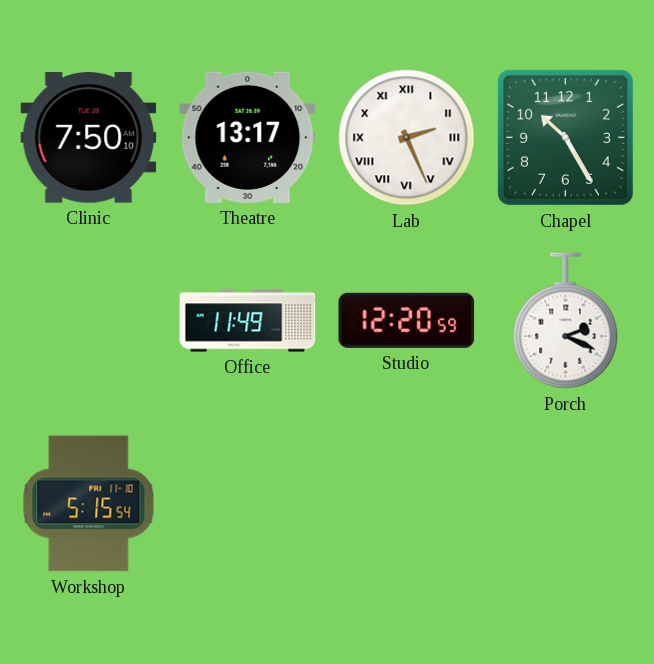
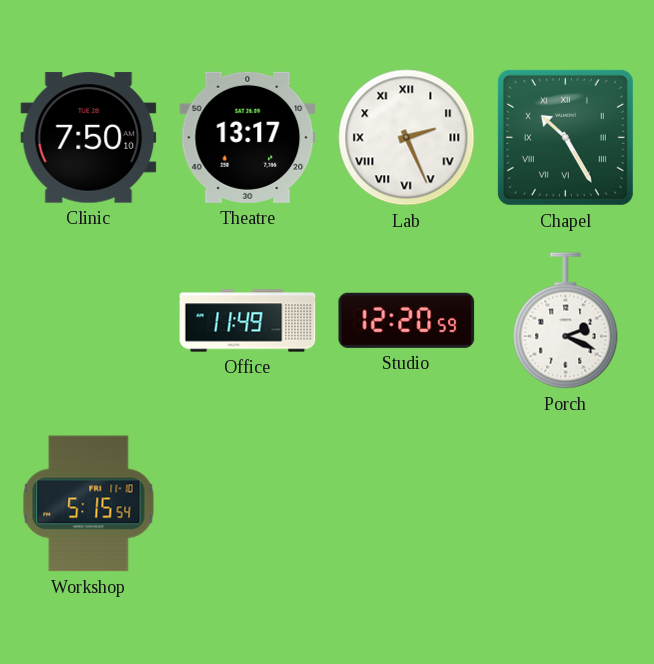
Chapel numerals: Arabic -> Roman (565, 137)
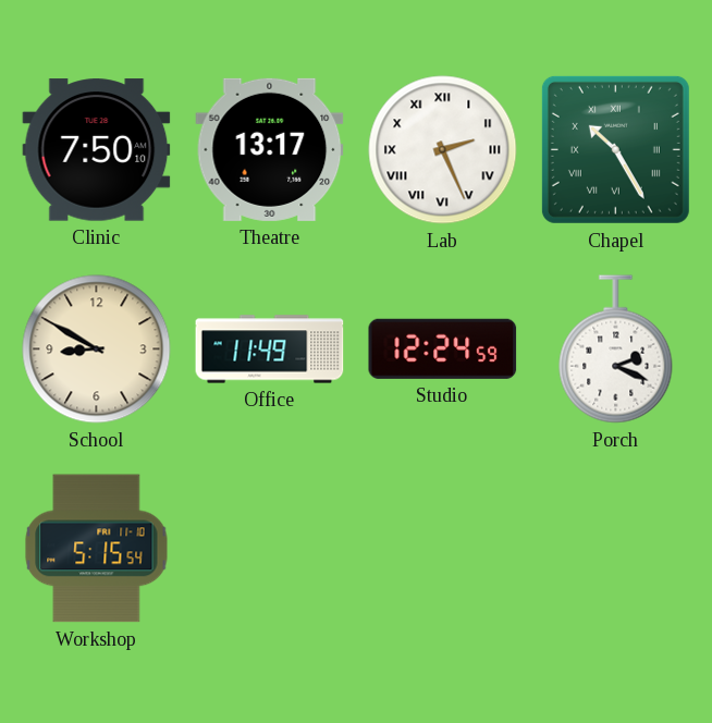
School: none -> 8:50 (97, 350)
Studio: 12:20 -> 12:24 (443, 348)
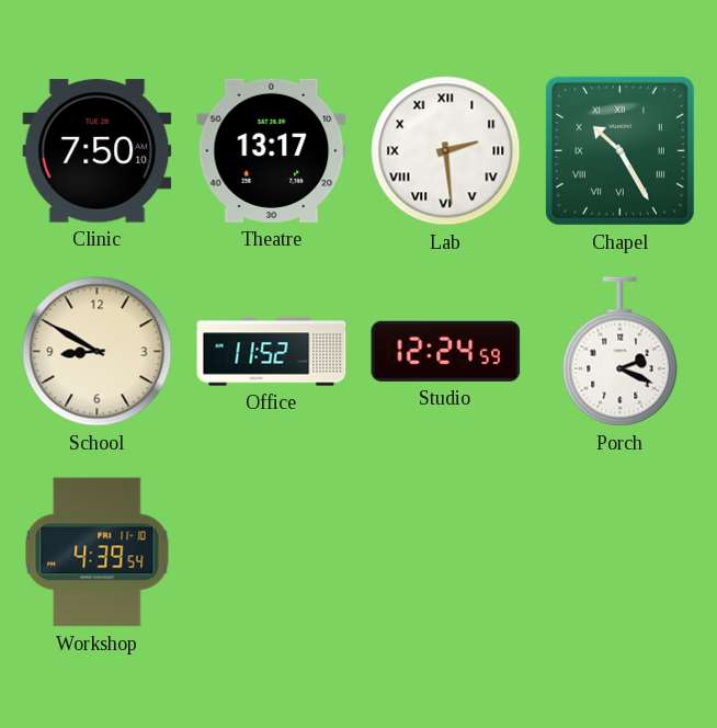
Lab: 2:26 -> 2:29 (446, 151)
Office: 11:49 -> 11:52 (272, 352)
Workshop: 5:15 -> 4:39 (98, 553)
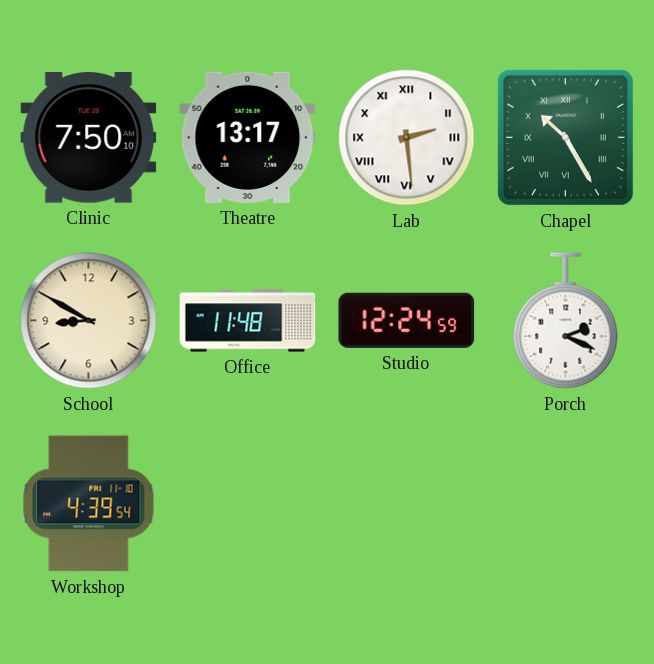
Office: 11:52 -> 11:48 (248, 321)
